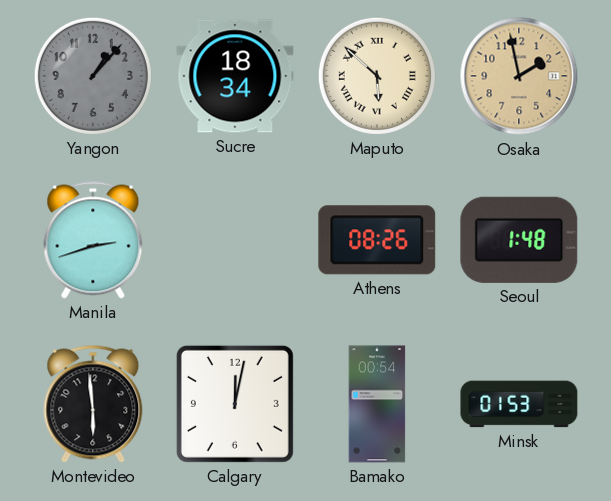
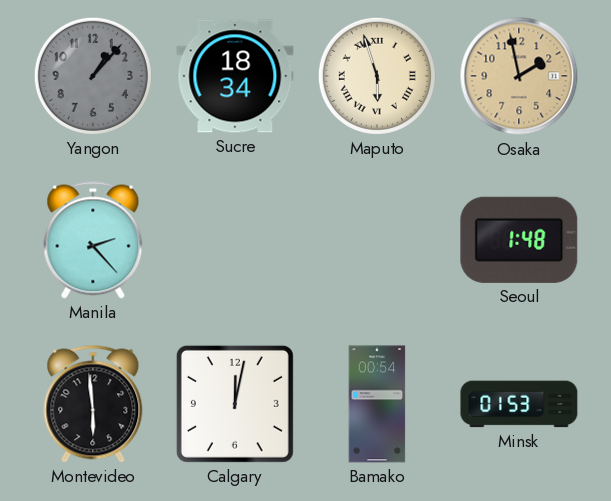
Maputo: 5:52 -> 5:57 (377, 76)
Manila: 2:42 -> 2:23 (93, 240)
Athens: 08:26 -> none (377, 240)
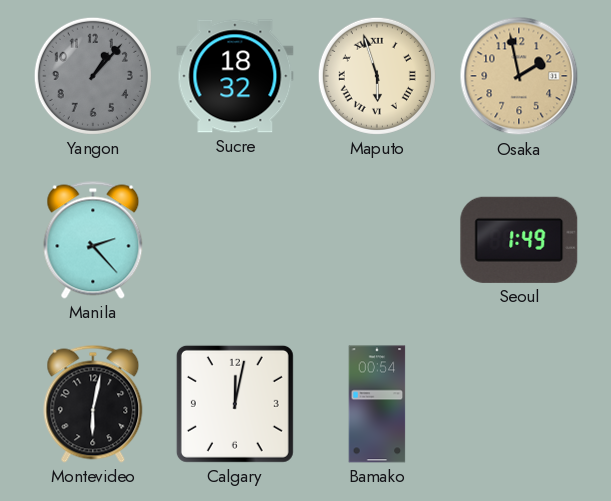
Sucre: 18:34 -> 18:32 (235, 76)
Seoul: 1:48 -> 1:49 (519, 240)
Montevideo: 5:59 -> 6:02 (93, 404)
Minsk: 01:53 -> none (519, 404)
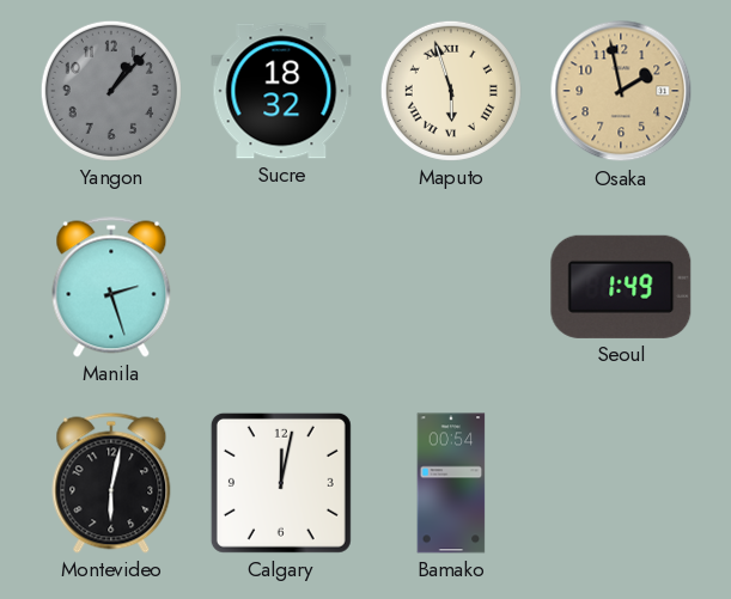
Manila: 2:23 -> 2:27 (111, 287)
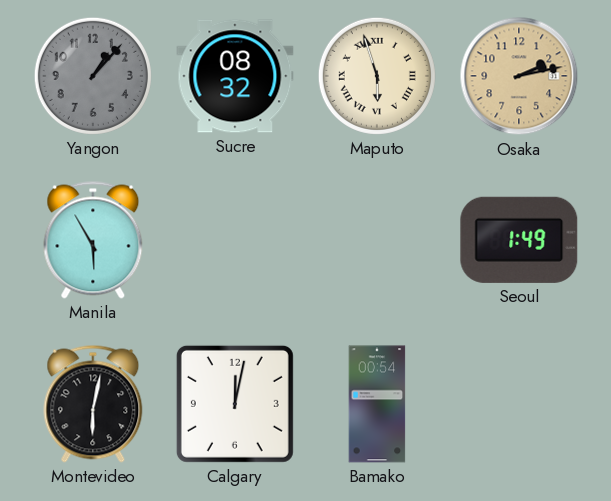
Sucre: 18:32 -> 08:32 (235, 76)
Osaka: 1:58 -> 2:13 (519, 76)
Manila: 2:27 -> 5:55 (93, 240)
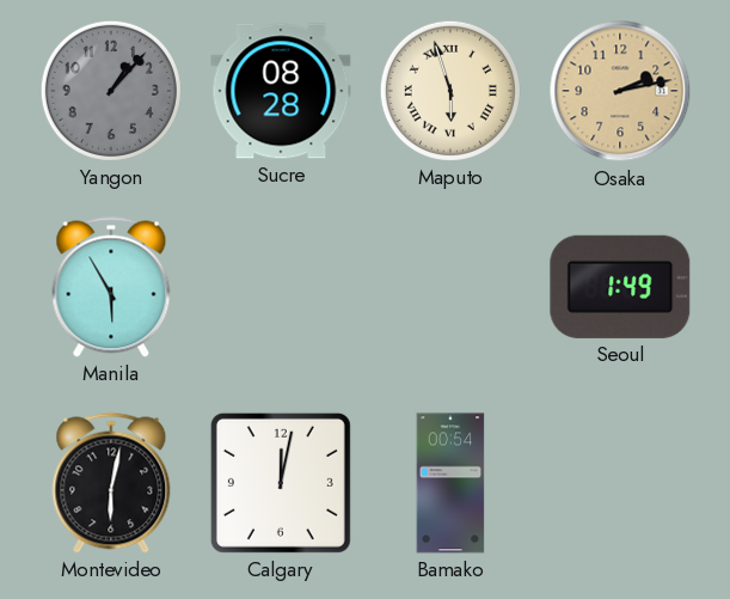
Sucre: 08:32 -> 08:28 (281, 91)
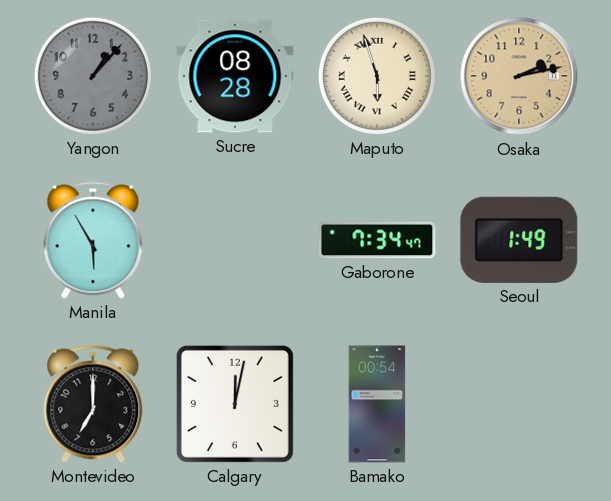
Gaborone: none -> 7:34 (377, 240)
Montevideo: 6:02 -> 7:00 (93, 404)
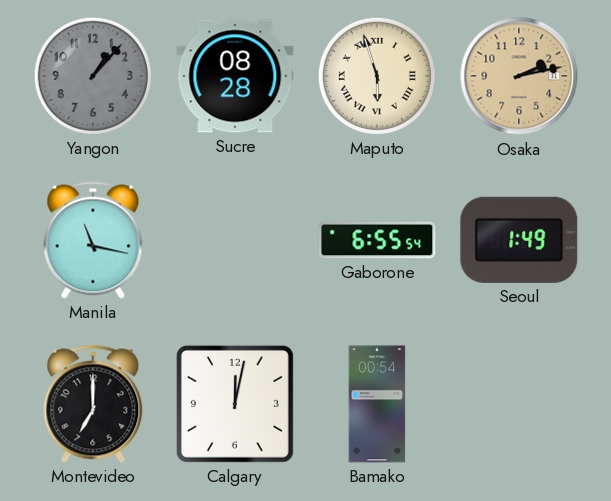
Manila: 5:55 -> 11:17 (93, 240)
Gaborone: 7:34 -> 6:55 (377, 240)
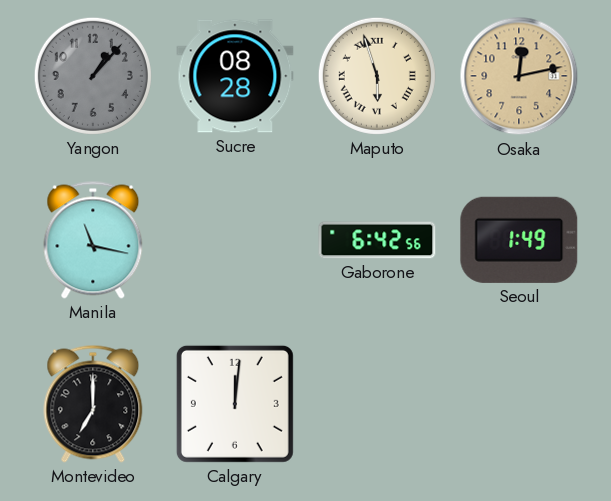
Osaka: 2:13 -> 12:13 (519, 76)
Gaborone: 6:55 -> 6:42 (377, 240)
Calgary: 12:02 -> 12:01 (235, 404)
Bamako: 00:54 -> none (377, 404)
